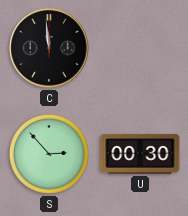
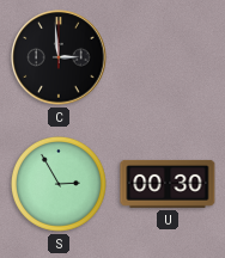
C: 11:59 -> 2:59 (59, 57)
S: 2:53 -> 2:55 (59, 184)
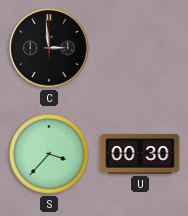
S: 2:55 -> 3:37 (49, 154)
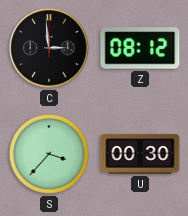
Z: none -> 08:12 (140, 48)
